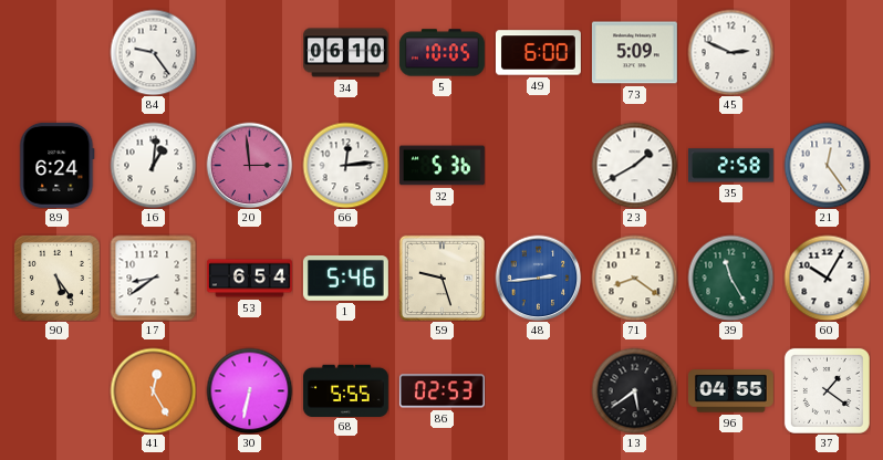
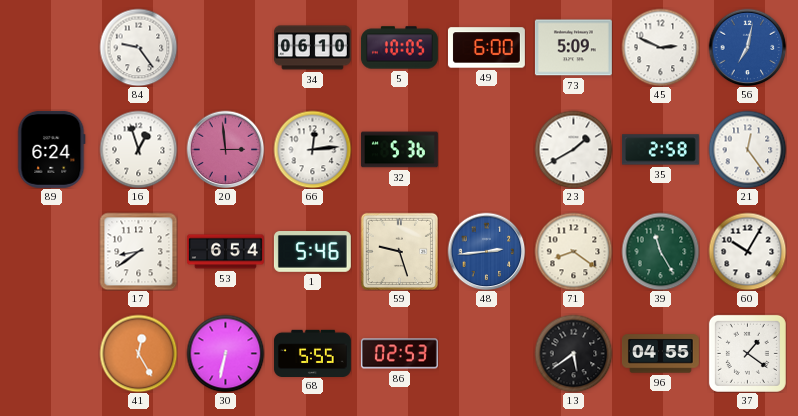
56: none -> 7:02 (747, 47)
16: 1:01 -> 12:57 (138, 149)
90: 5:24 -> none (56, 278)
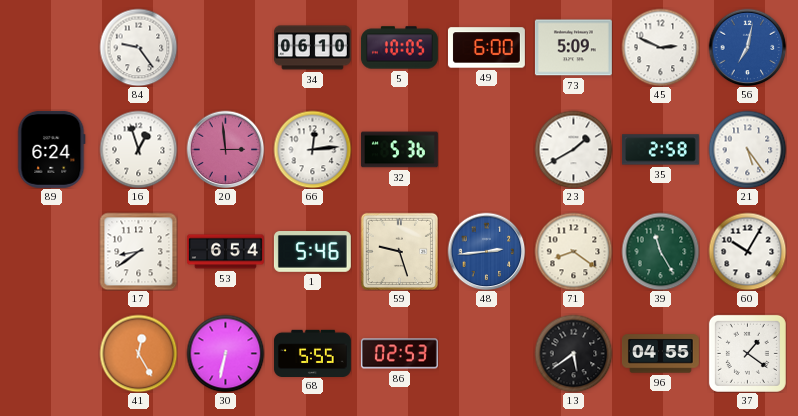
21: 12:24 -> 5:24 (747, 149)
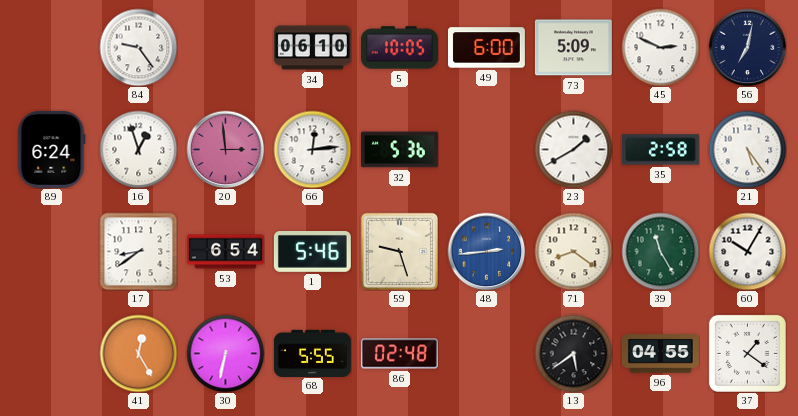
56 dial: blue -> navy (747, 47)
86: 02:53 -> 02:48 (399, 354)
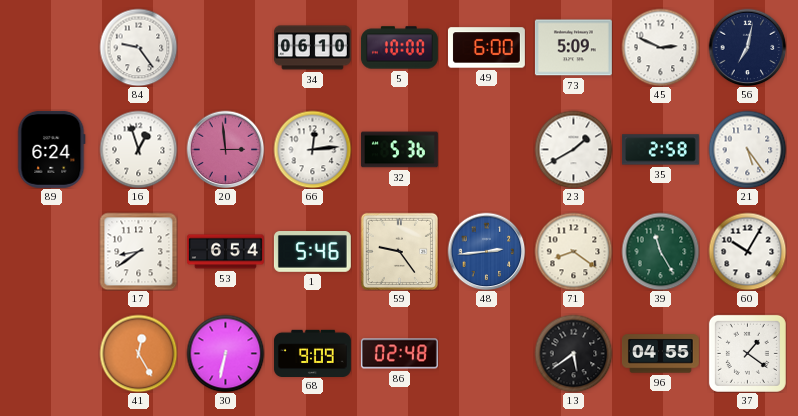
5: 10:05 -> 10:00 (399, 48)
59: 9:27 -> 9:24 (399, 251)
68: 5:55 -> 9:09 (312, 353)
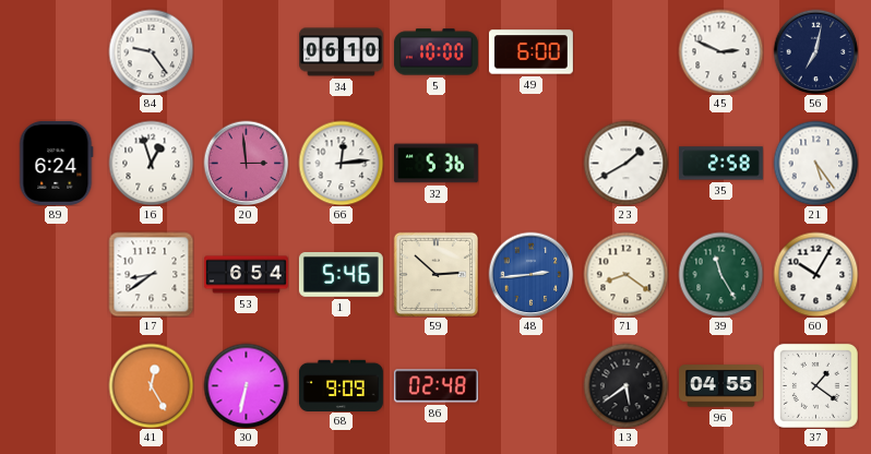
73: 5:09 -> none (573, 48)
59: 9:24 -> 2:52 (435, 274)
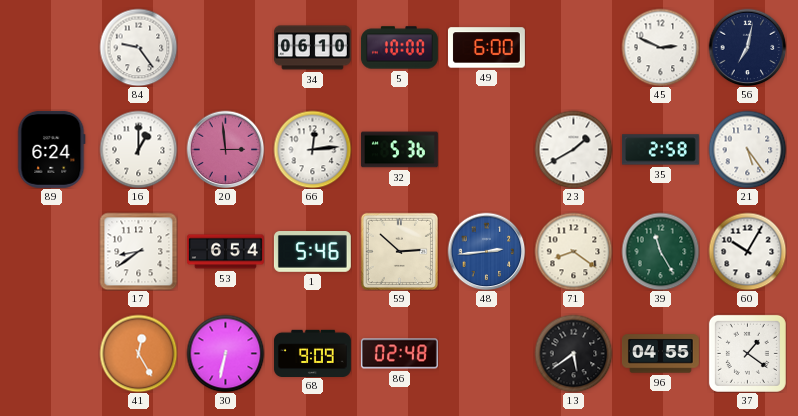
16: 12:57 -> 1:00 (138, 149)
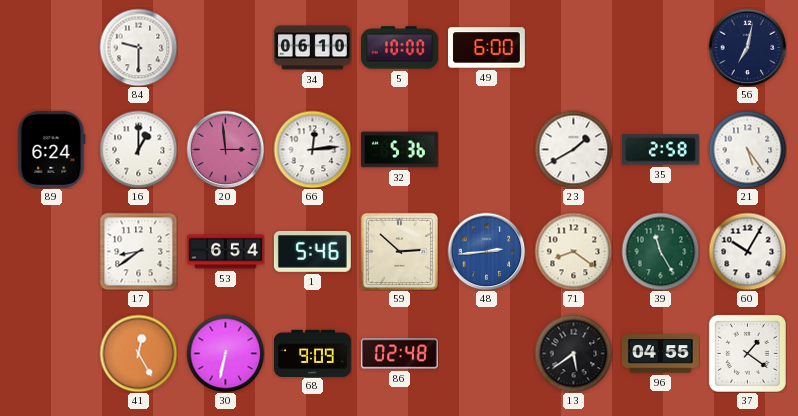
84: 9:24 -> 9:30 (138, 47)
45: 2:49 -> none (660, 47)
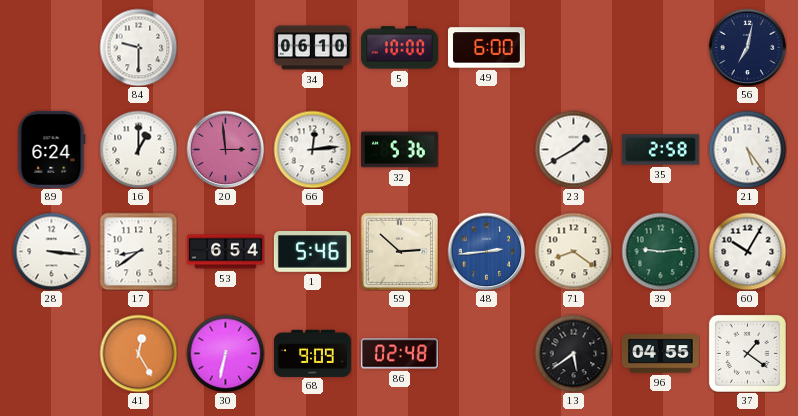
28: none -> 3:16 (51, 251)
39: 11:25 -> 9:14 (660, 251)
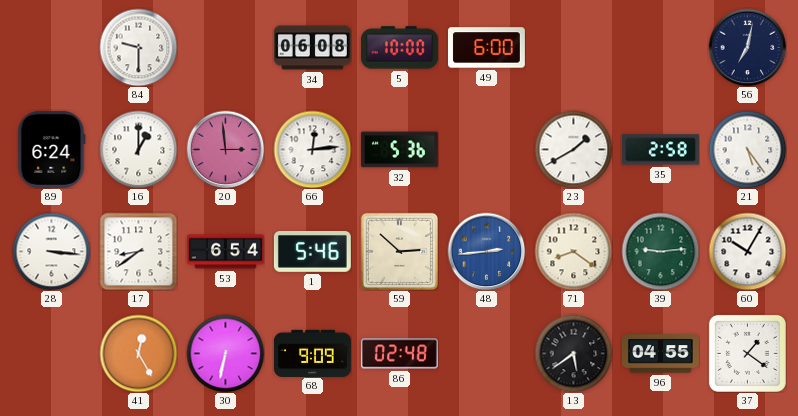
34: 06:10 -> 06:08 (313, 48)
